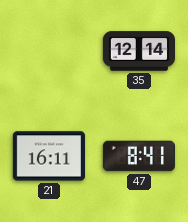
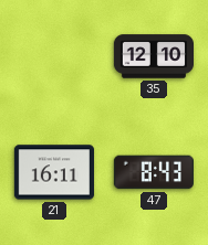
35: 12:14 -> 12:10 (153, 56)
47: 8:41 -> 8:43 (154, 172)
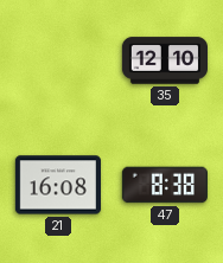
21: 16:11 -> 16:08 (57, 185)
47: 8:43 -> 8:38 (165, 185)
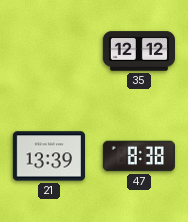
35: 12:10 -> 12:12 (138, 51)
21: 16:08 -> 13:39 (48, 156)
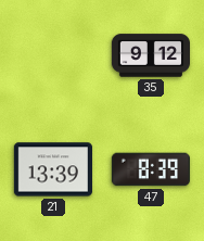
35: 12:12 -> 9:12 (150, 55)
47: 8:38 -> 8:39 (151, 169)
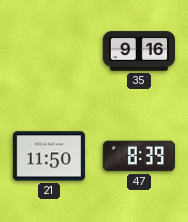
35: 9:12 -> 9:16 (138, 51)
21: 13:39 -> 11:50 (48, 156)
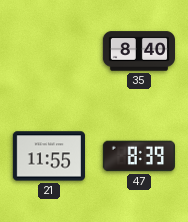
35: 9:16 -> 8:40 (138, 51)
21: 11:50 -> 11:55 (48, 156)
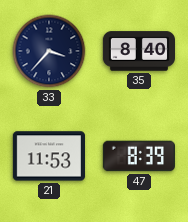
33: none -> 3:37 (49, 51)
21: 11:55 -> 11:53 (48, 156)
